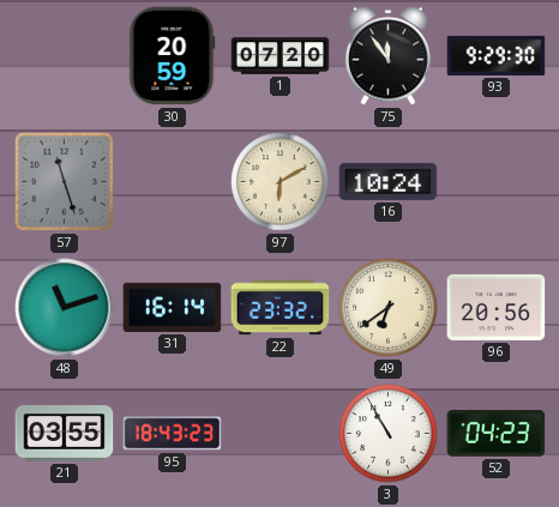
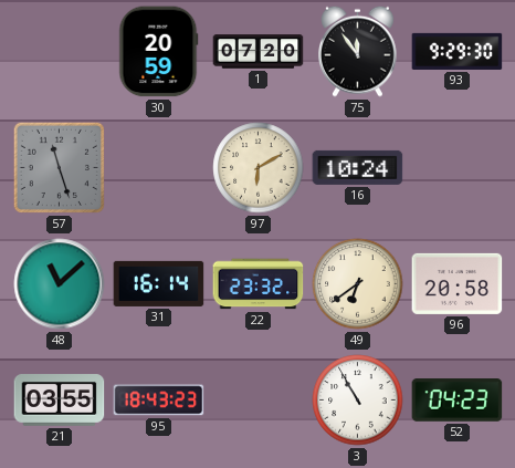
48: 11:12 -> 11:08 (60, 284)
96: 20:56 -> 20:58 (458, 283)
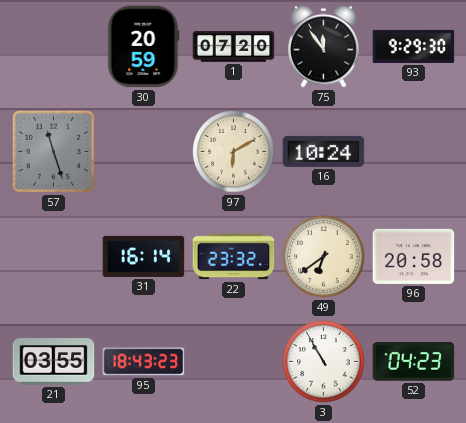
48: 11:08 -> none (60, 284)
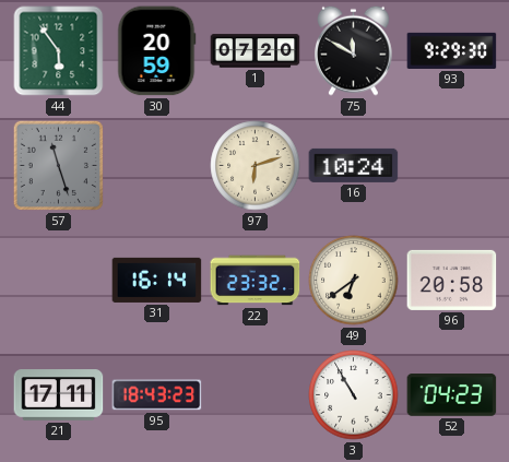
44: none -> 5:54 (59, 51)
75: 11:54 -> 11:50 (354, 50)
97: 6:10 -> 6:12 (256, 166)
21: 03:55 -> 17:11 (59, 395)
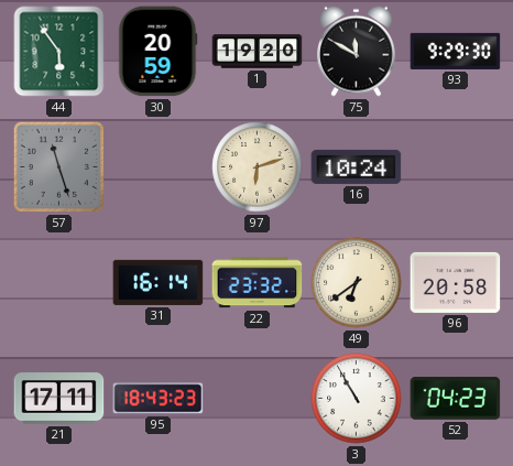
1: 07:20 -> 19:20 (258, 52)
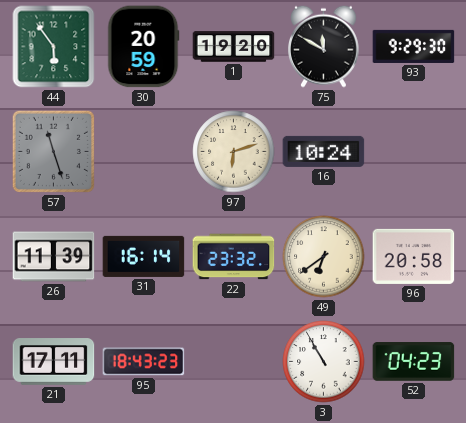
26: none -> 11:39 (54, 257)
